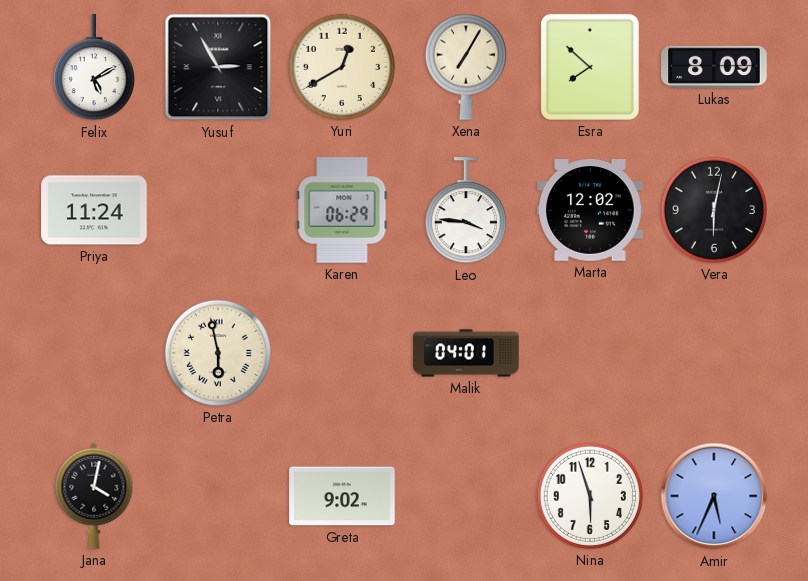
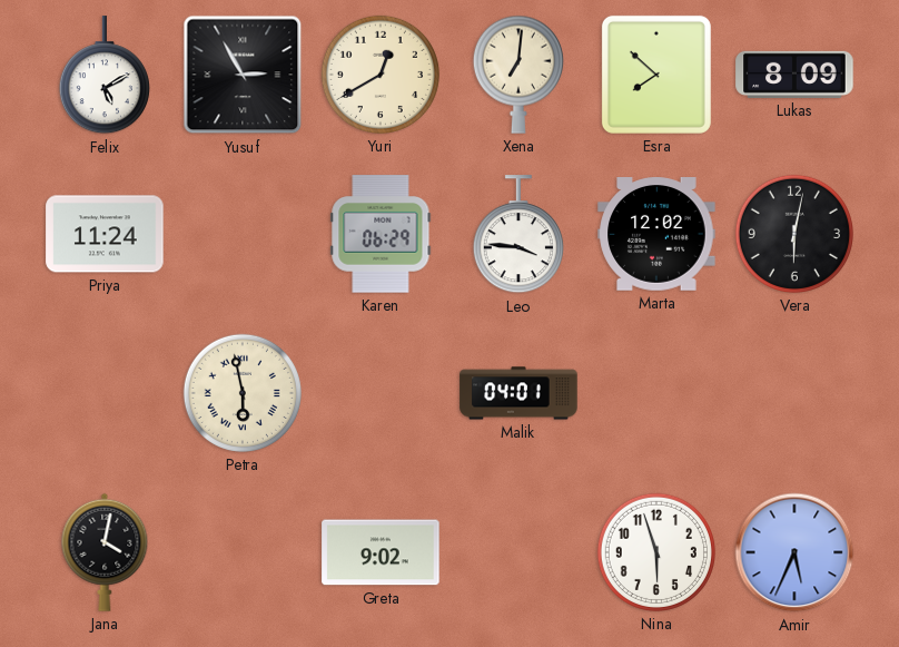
Xena: 7:05 -> 7:01 (518, 75)
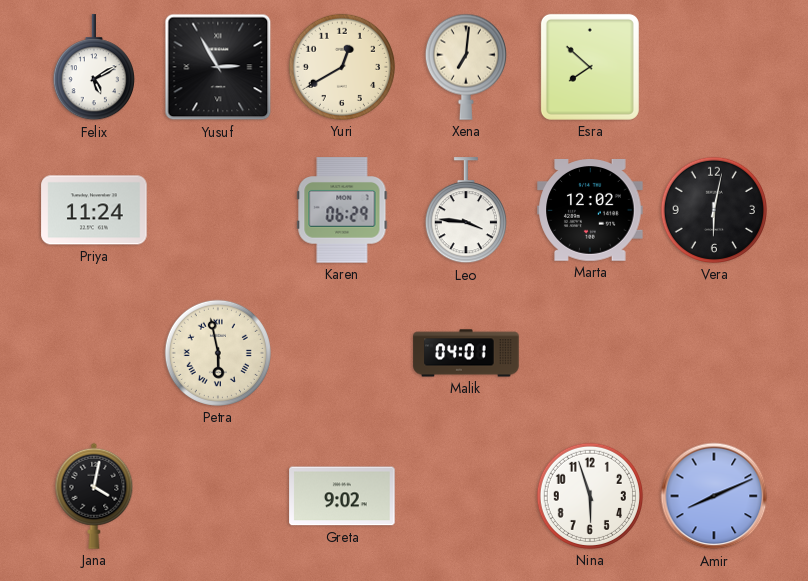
Lukas: 8:09 -> none (794, 75)
Amir: 5:34 -> 8:11 (714, 496)
